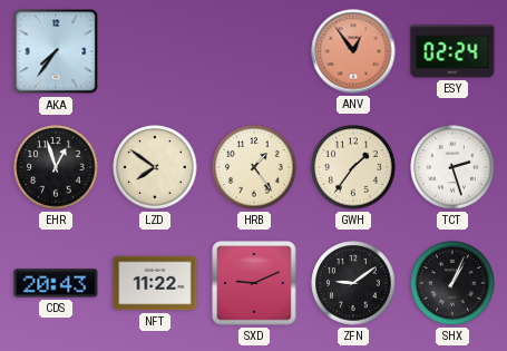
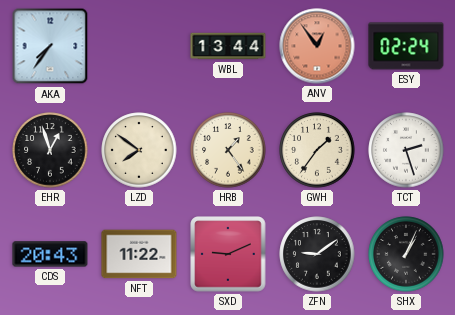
WBL: none -> 13:44 (228, 46)
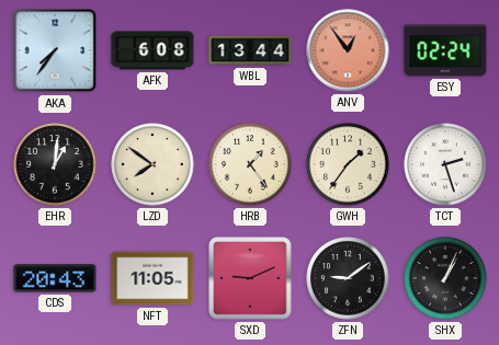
AFK: none -> 6:08 (152, 50)
EHR: 12:57 -> 1:01 (55, 164)
NFT: 11:22 -> 11:05 (152, 278)
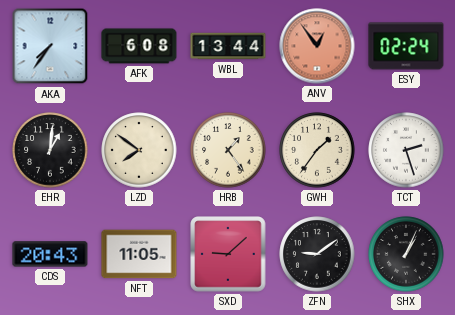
SXD: 9:11 -> 9:08 (228, 254)
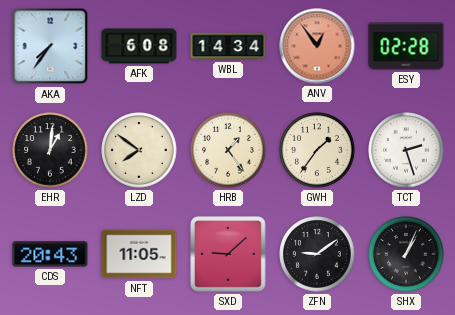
WBL: 13:44 -> 14:34 (228, 46)
ESY: 02:24 -> 02:28 (406, 46)
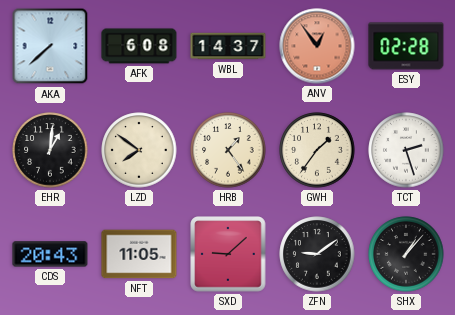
AKA: 7:36 -> 7:38 (50, 46)
WBL: 14:34 -> 14:37 (228, 46)
SHX: 1:04 -> 1:07 (406, 254)
